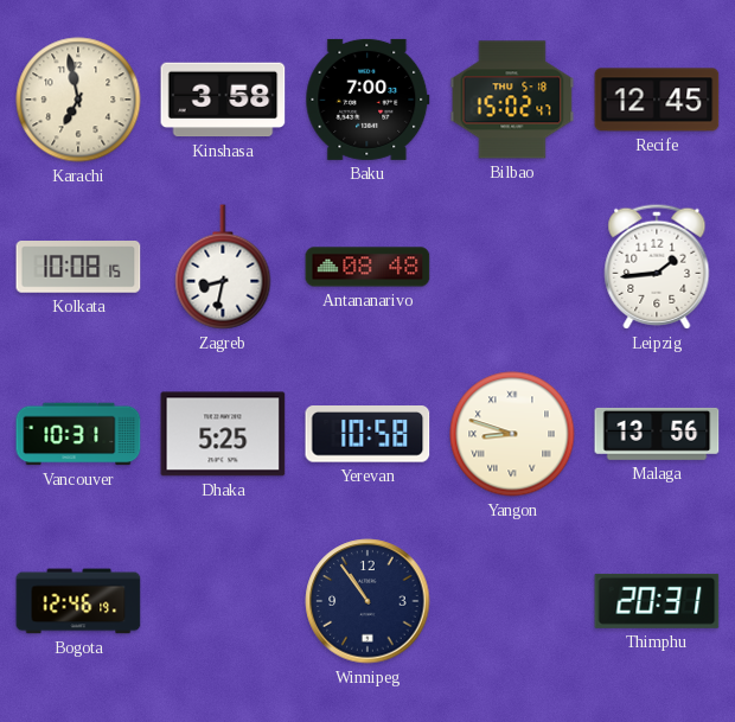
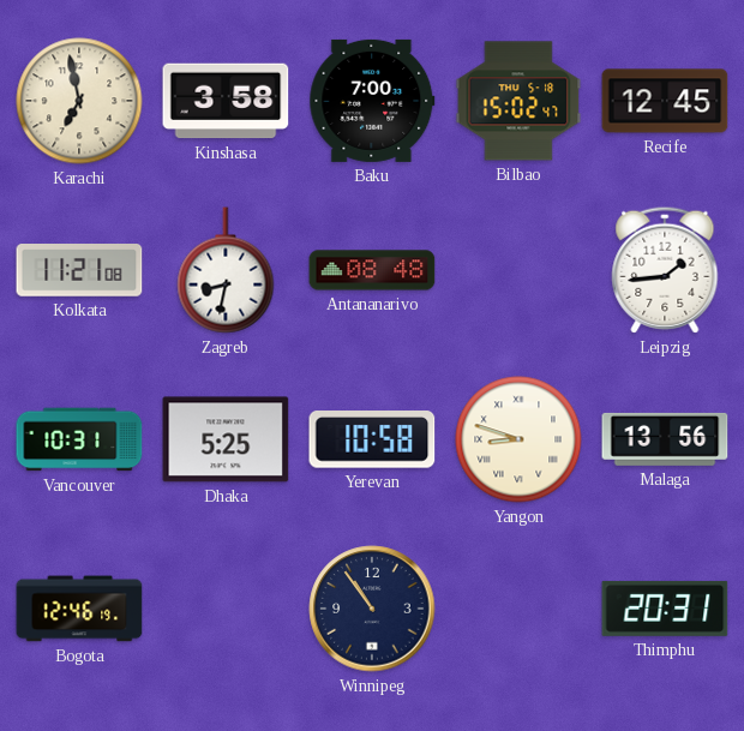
Kolkata: 10:08 -> 11:21 (79, 270)
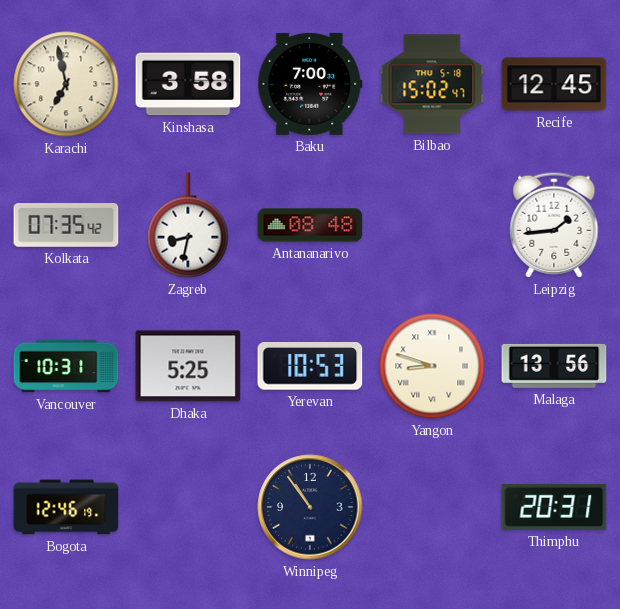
Kolkata: 11:21 -> 07:35 (66, 225)
Yerevan: 10:58 -> 10:53 (310, 366)
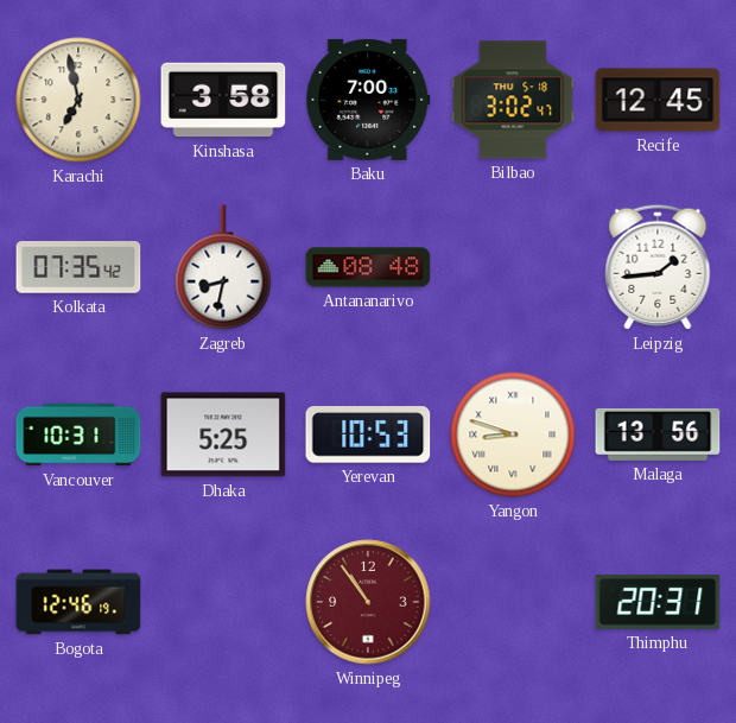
Bilbao: 15:02 -> 3:02 (513, 100)
Winnipeg dial: navy -> burgundy (368, 602)
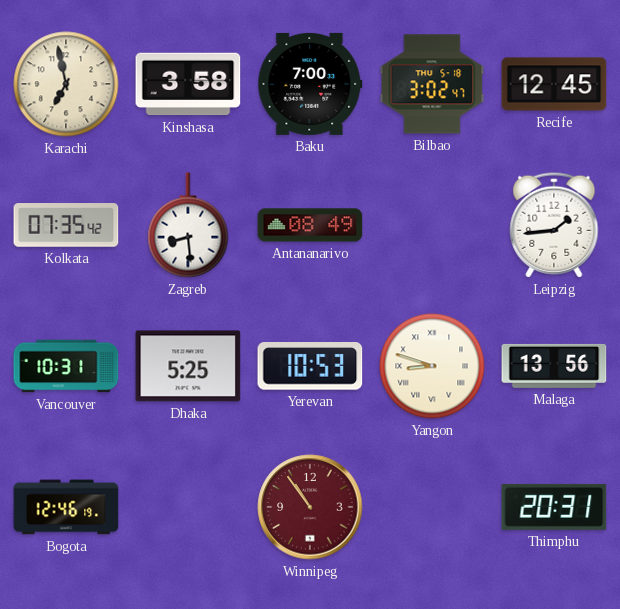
Zagreb: 8:32 -> 8:29 (188, 225)
Antananarivo: 08:48 -> 08:49 (310, 225)
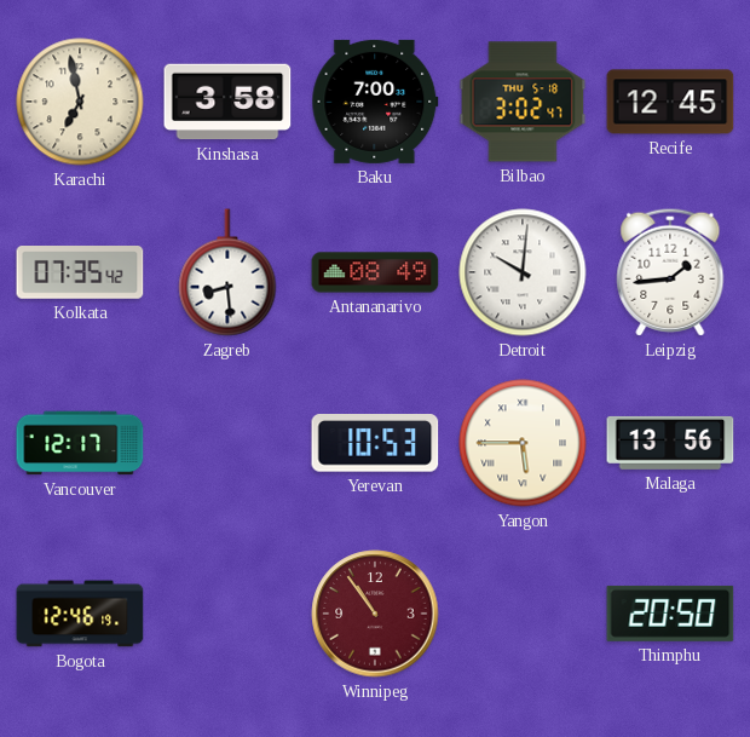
Detroit: none -> 10:01 (523, 272)
Vancouver: 10:31 -> 12:17 (80, 443)
Dhaka: 5:25 -> none (188, 366)
Yangon: 8:48 -> 5:45 (523, 443)
Thimphu: 20:31 -> 20:50 (670, 614)
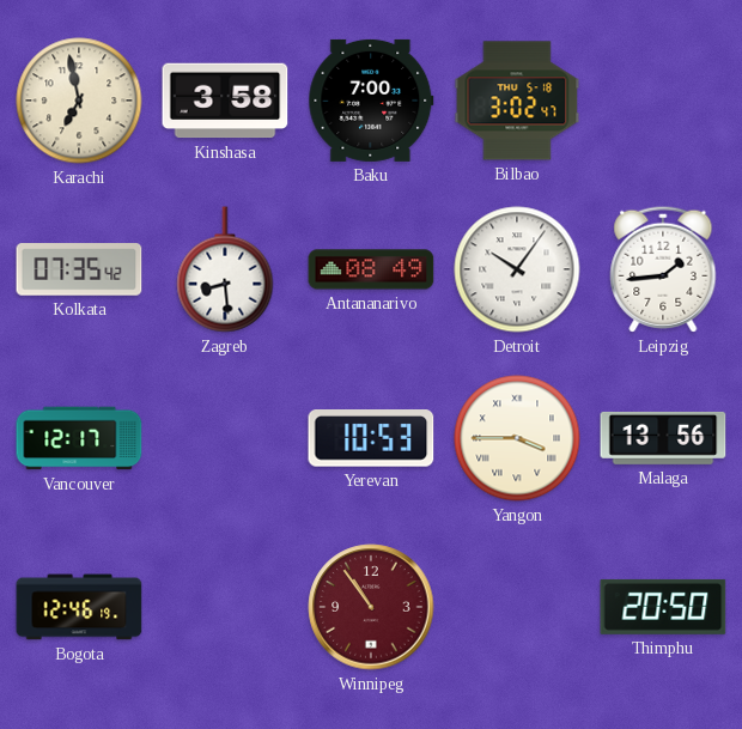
Recife: 12:45 -> none (670, 102)
Detroit: 10:01 -> 10:06 (517, 269)
Yangon: 5:45 -> 3:45 (517, 438)
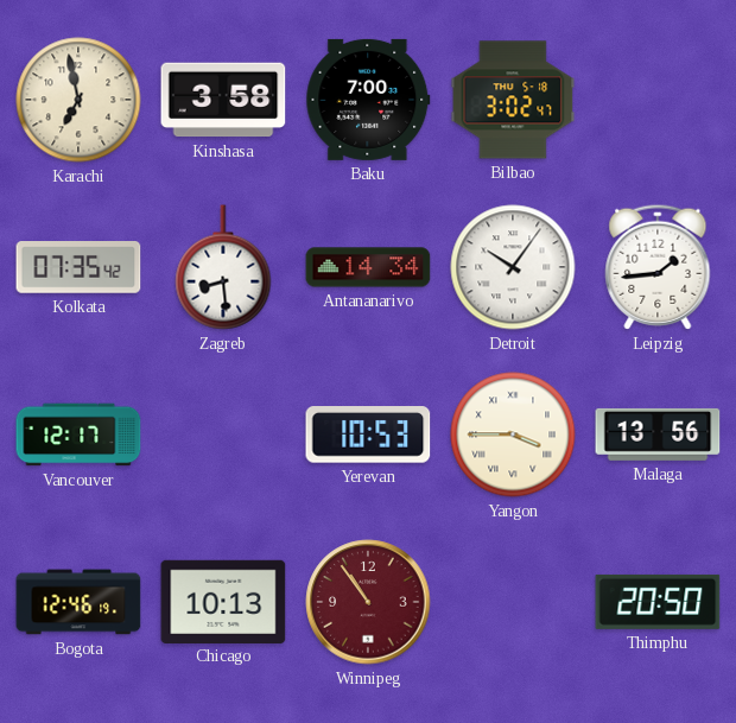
Antananarivo: 08:49 -> 14:34 (368, 267)
Chicago: none -> 10:13 (223, 601)
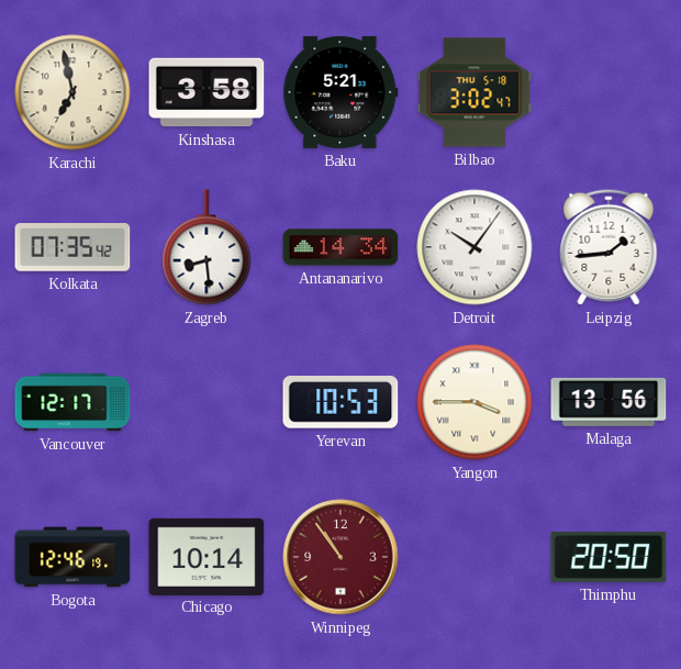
Baku: 7:00 -> 5:21 (340, 92)
Chicago: 10:13 -> 10:14 (206, 556)
